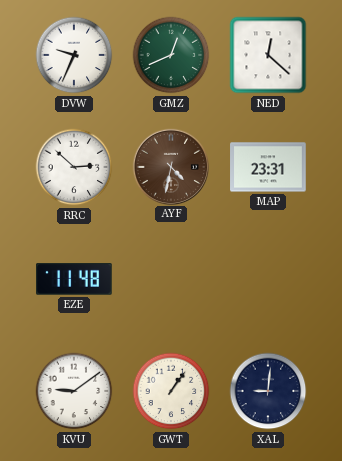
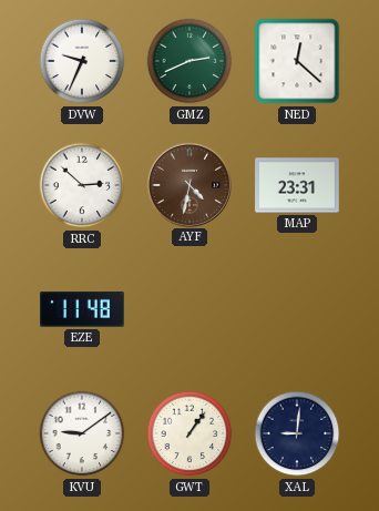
GMZ: 12:41 -> 2:41 (189, 61)
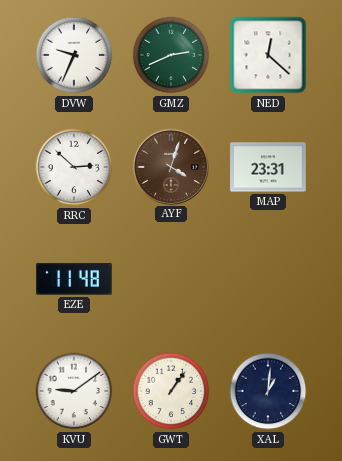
AYF: 4:32 -> 4:03 (170, 166)
XAL: 9:01 -> 1:01 (268, 391)
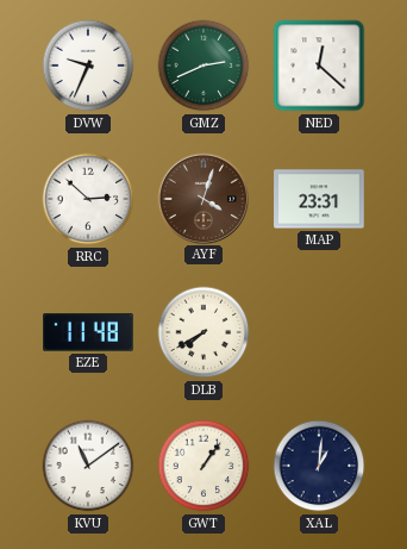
DLB: none -> 7:40 (203, 332)
KVU: 9:09 -> 11:09 (88, 466)
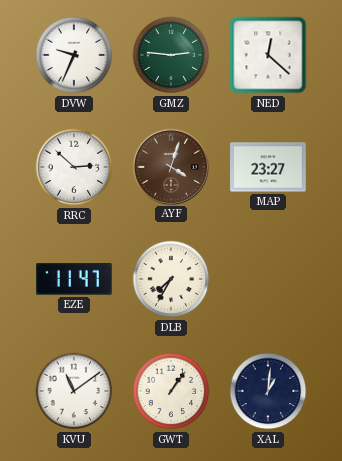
GMZ: 2:41 -> 2:46 (171, 55)
MAP: 23:31 -> 23:27 (268, 167)
EZE: 11:48 -> 11:47 (74, 279)
DLB: 7:40 -> 7:35 (171, 279)
